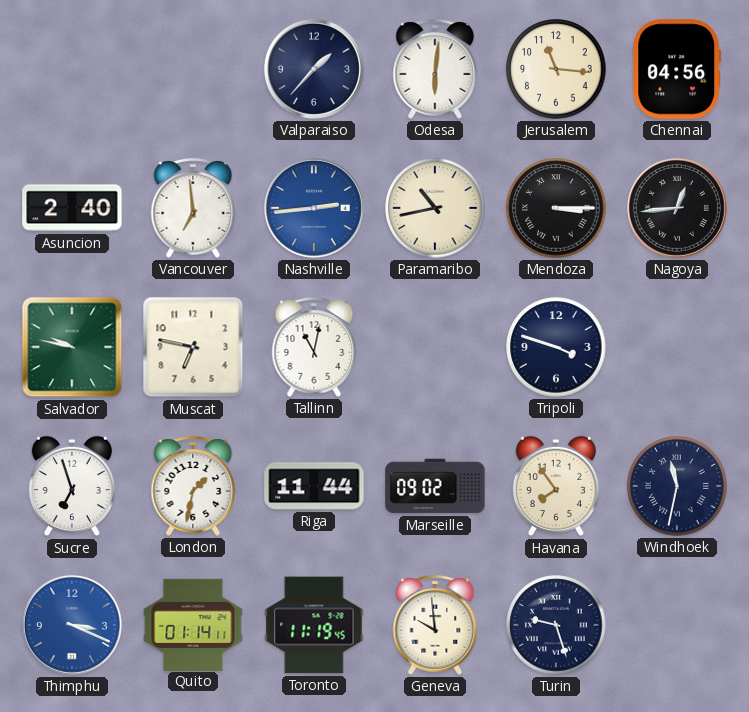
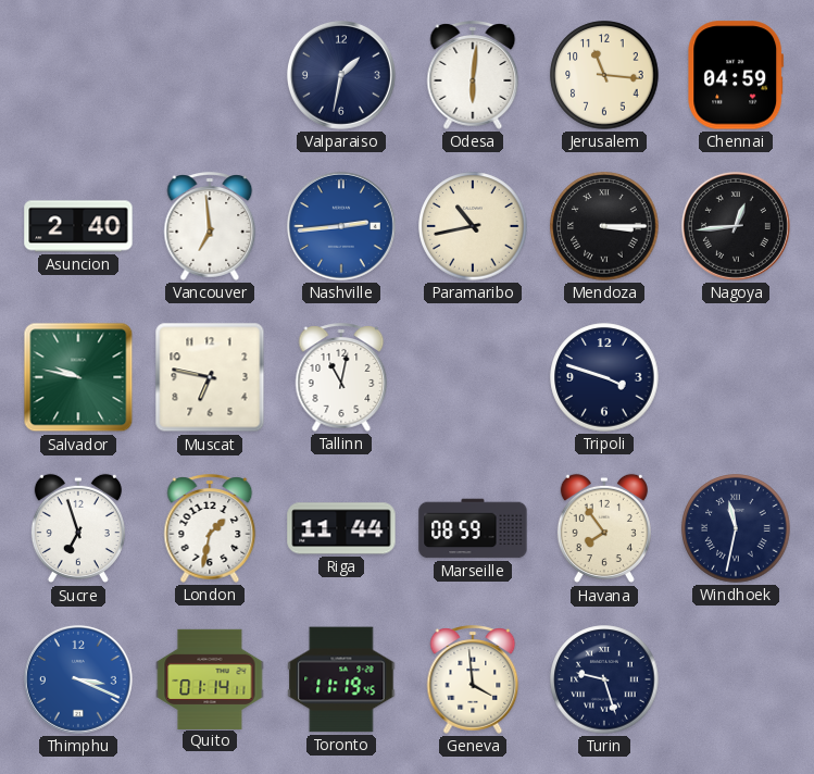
Valparaiso: 1:37 -> 1:32 (341, 75)
Chennai: 04:56 -> 04:59 (736, 75)
Marseille: 09:02 -> 08:59 (473, 528)
Geneva: 9:59 -> 3:59 (473, 679)
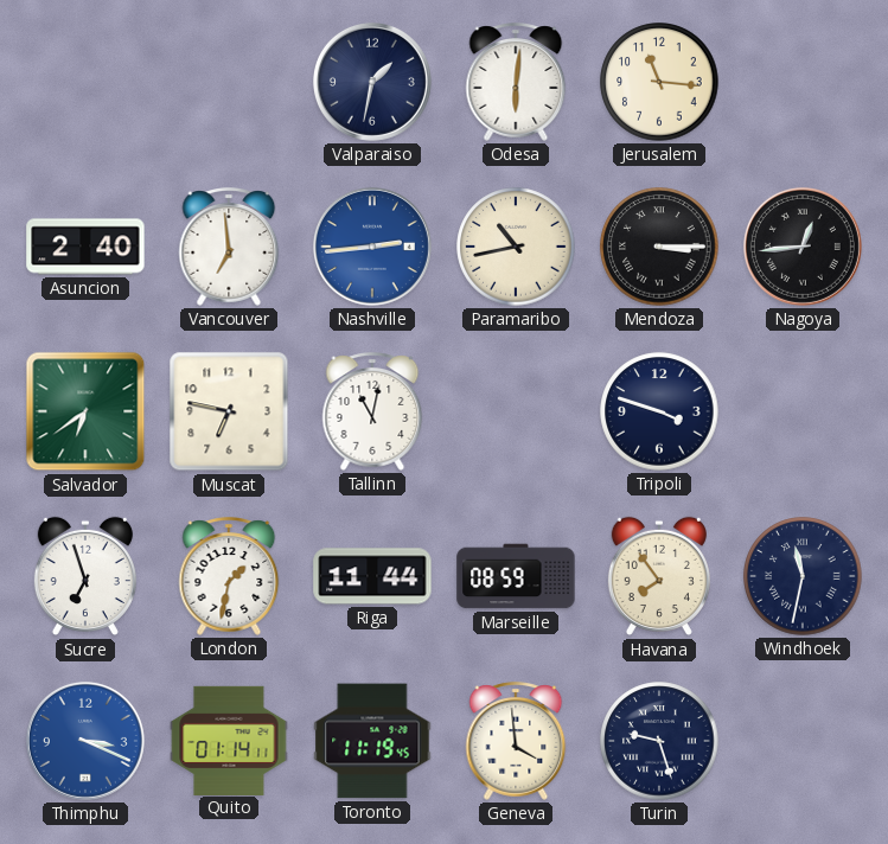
Chennai: 04:59 -> none (736, 75)
Salvador: 9:47 -> 6:39 (85, 411)
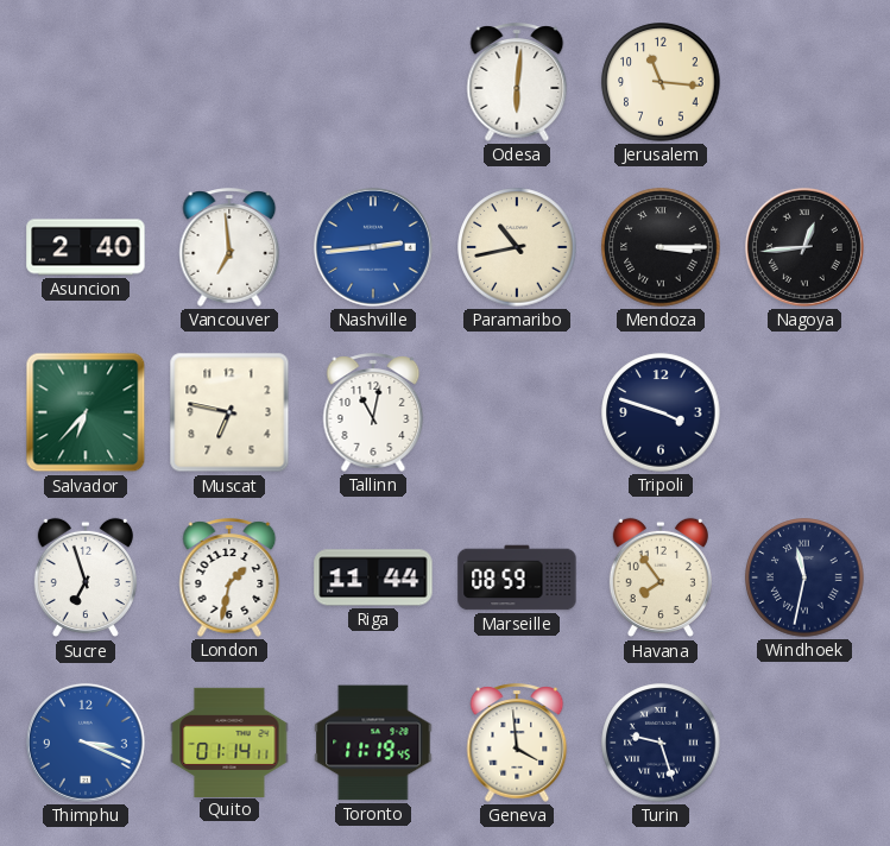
Valparaiso: 1:32 -> none (372, 82)
Salvador: 6:39 -> 6:37 (86, 412)
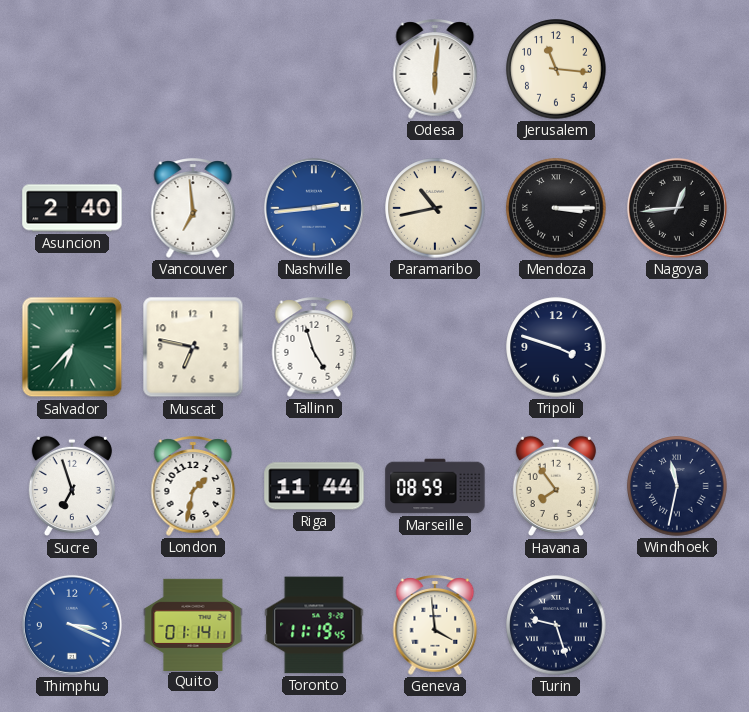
Tallinn: 11:02 -> 4:57 (314, 347)
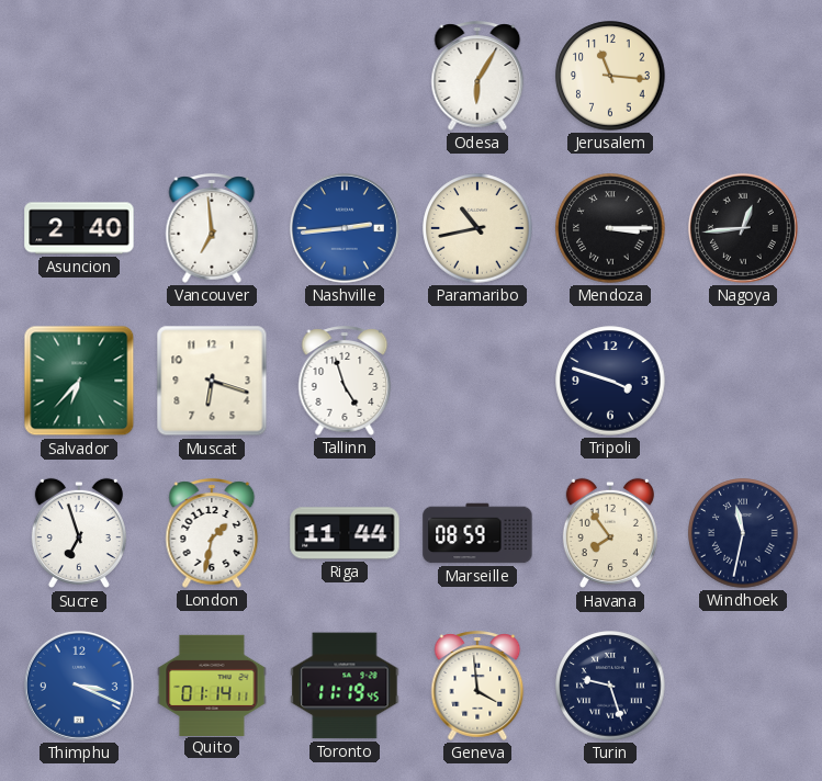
Odesa: 6:01 -> 6:05 (477, 76)
Muscat: 6:47 -> 6:18 (212, 381)
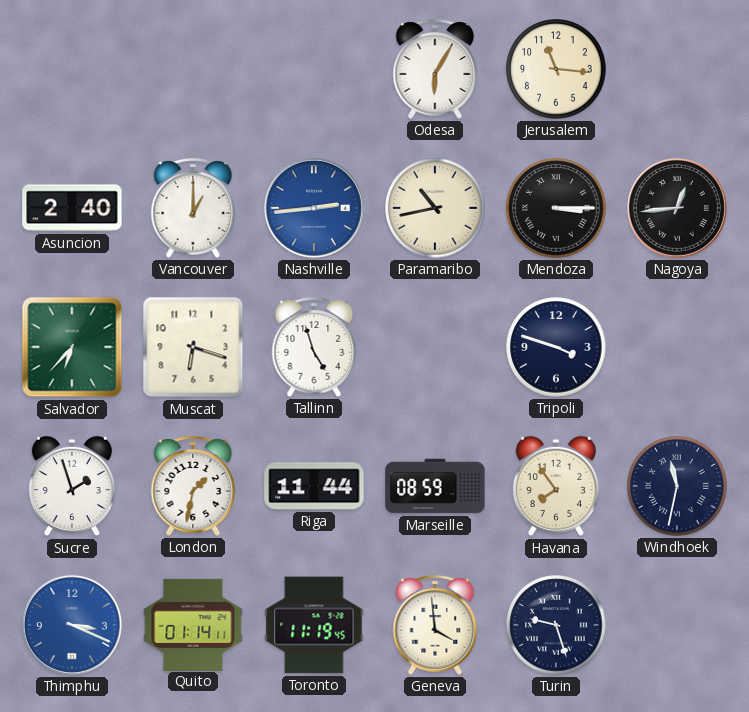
Vancouver: 6:59 -> 1:00 (193, 208)
Sucre: 6:57 -> 1:57 (72, 486)
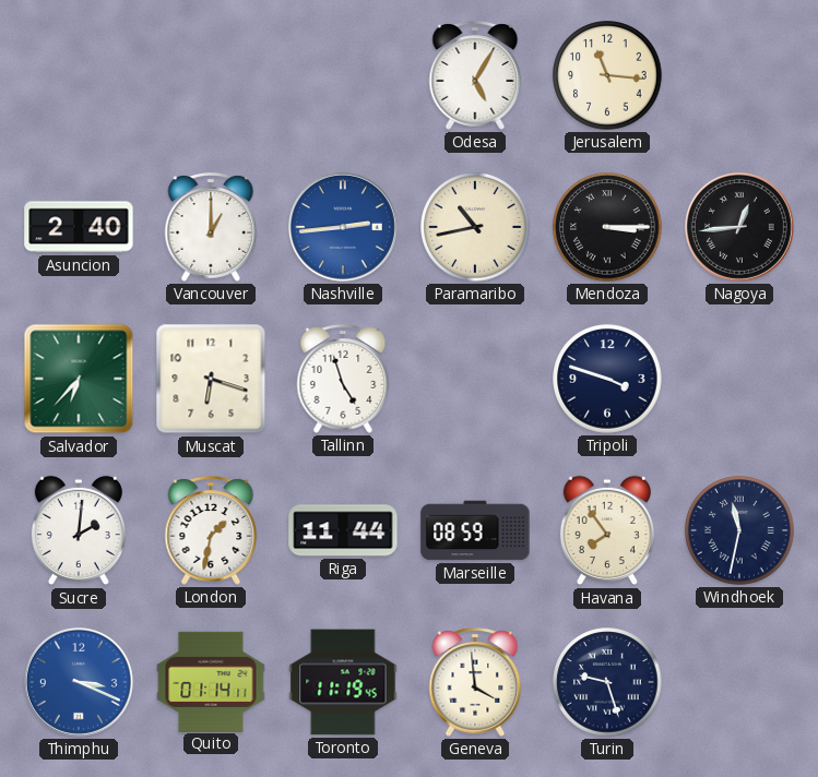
Odesa: 6:05 -> 5:05 (475, 75)
Sucre: 1:57 -> 2:01 (79, 530)
